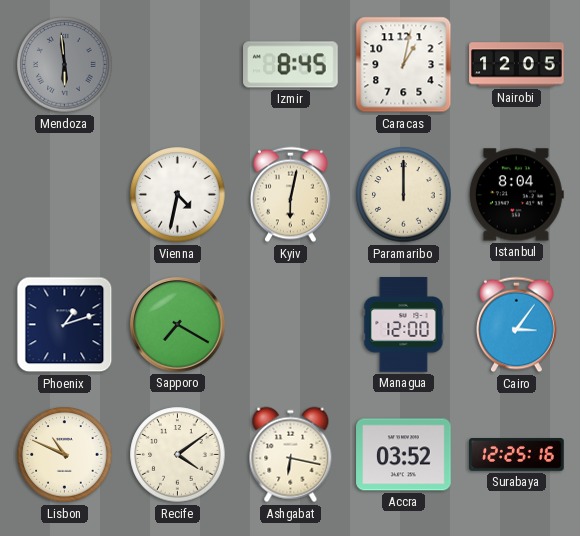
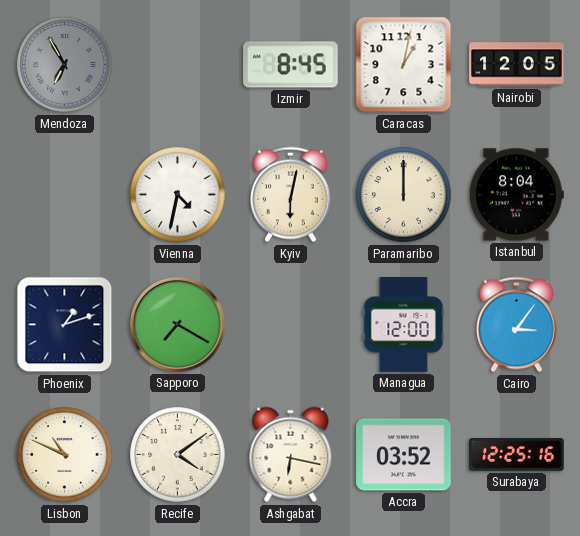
Mendoza: 5:59 -> 6:55 (65, 65)
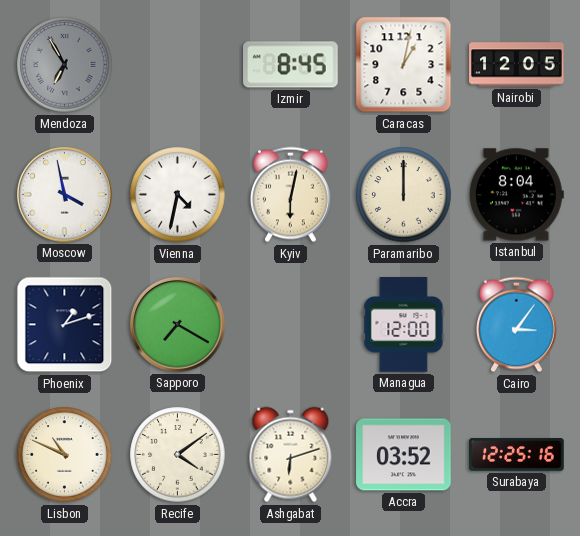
Moscow: none -> 3:58 (65, 195)
Ashgabat: 6:17 -> 6:12 (291, 455)
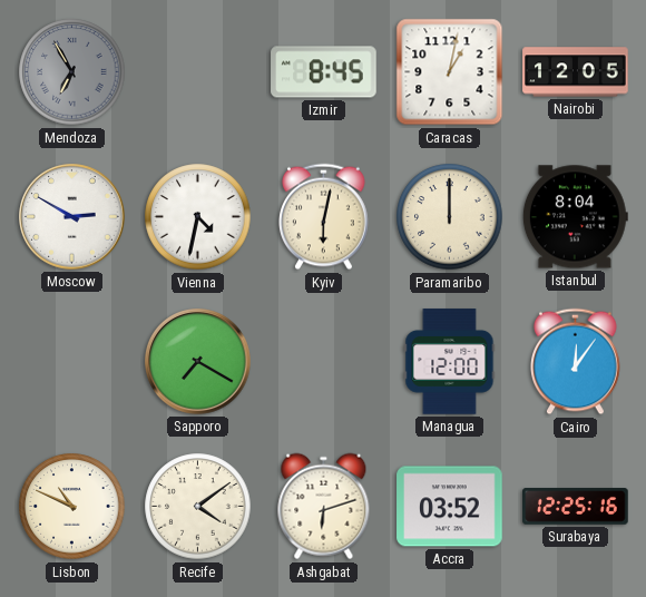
Moscow: 3:58 -> 2:50 (72, 217)
Phoenix: 1:12 -> none (65, 325)
Cairo: 3:06 -> 12:06 (576, 362)
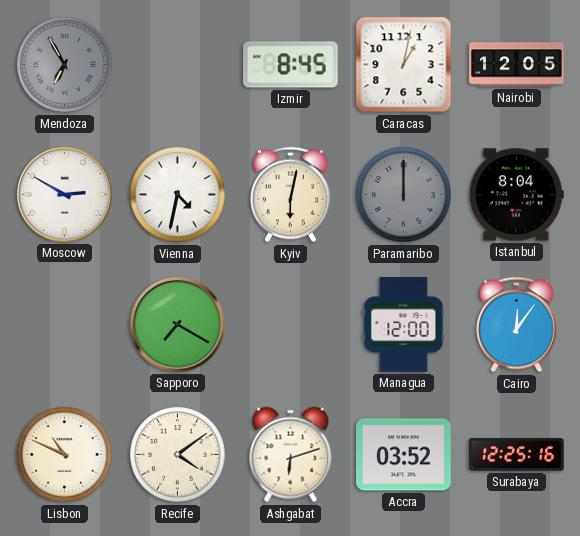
Paramaribo dial: cream -> grey (404, 195)
